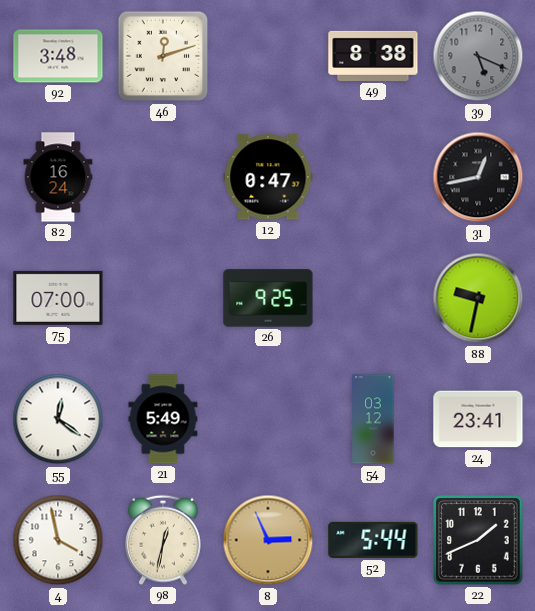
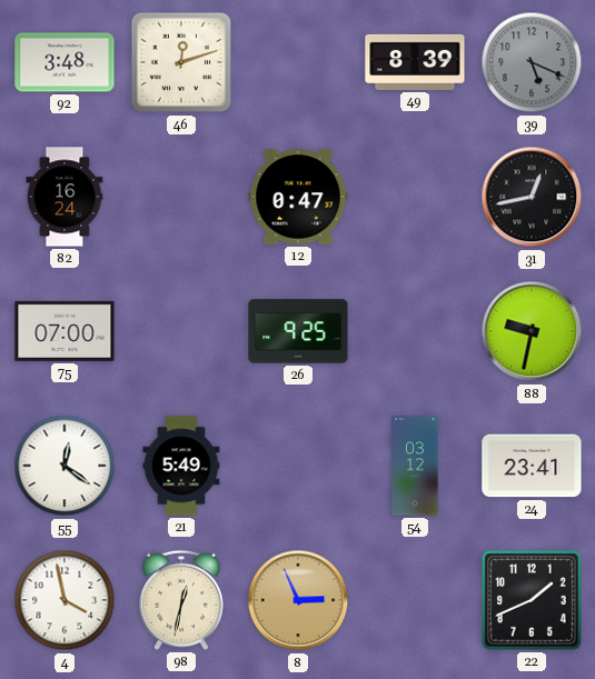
49: 8:38 -> 8:39 (415, 62)
52: 5:44 -> none (373, 540)
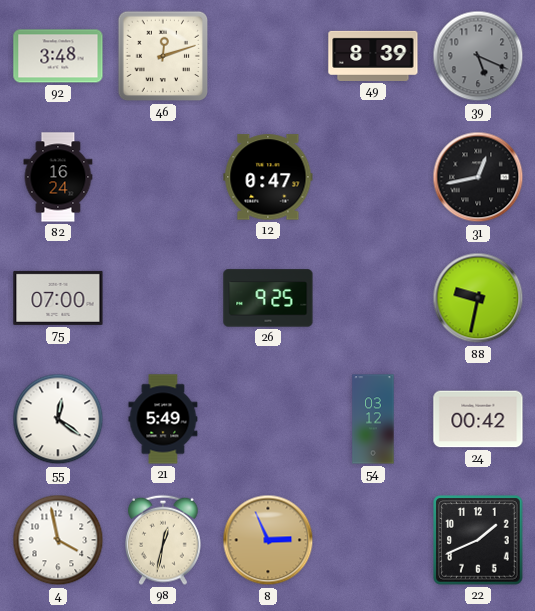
24: 23:41 -> 00:42 (478, 419)
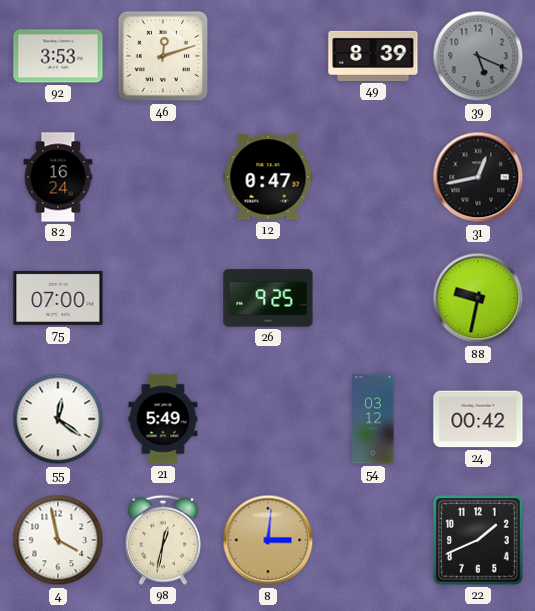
92: 3:48 -> 3:53 (58, 56)
8: 2:56 -> 3:01 (268, 540)
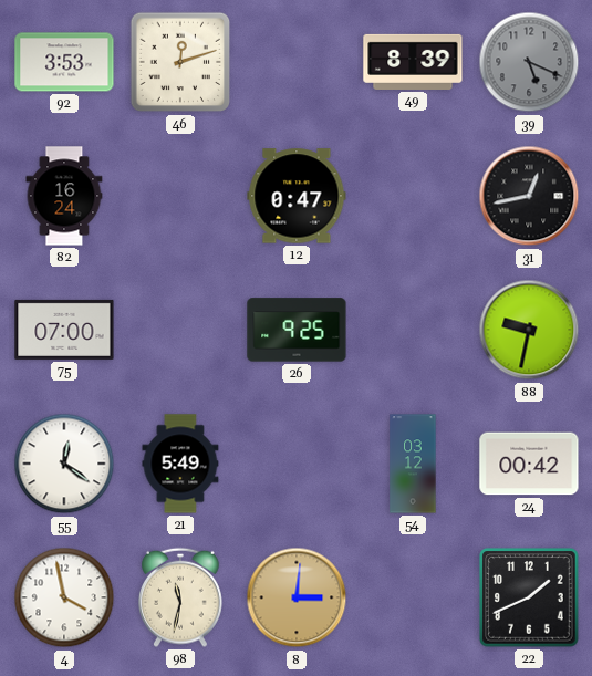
98: 12:32 -> 11:32 (181, 597)
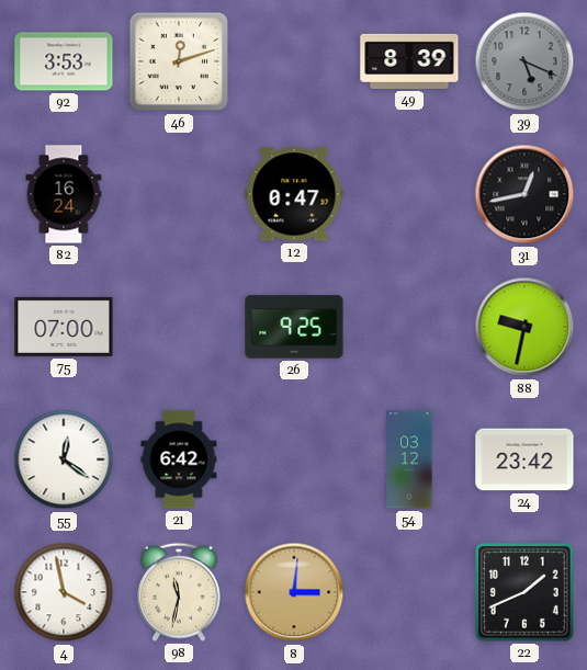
21: 5:49 -> 6:42 (179, 459)
24: 00:42 -> 23:42 (524, 459)
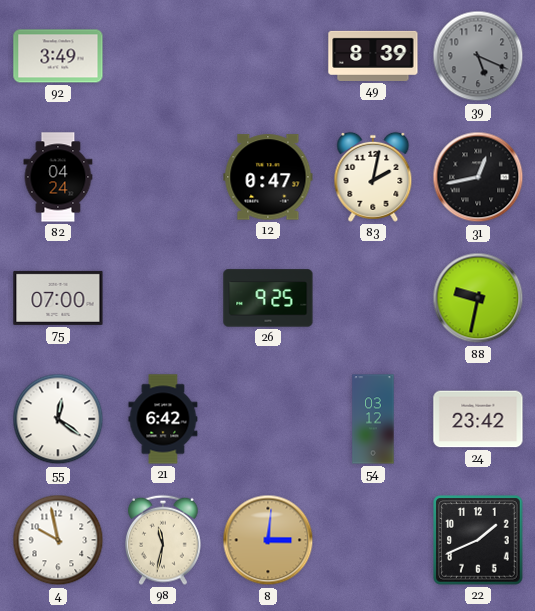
92: 3:53 -> 3:49 (58, 56)
46: 12:12 -> none (179, 61)
82: 16:24 -> 04:24 (58, 177)
83: none -> 2:02 (373, 177)
4: 3:58 -> 9:58 (58, 540)
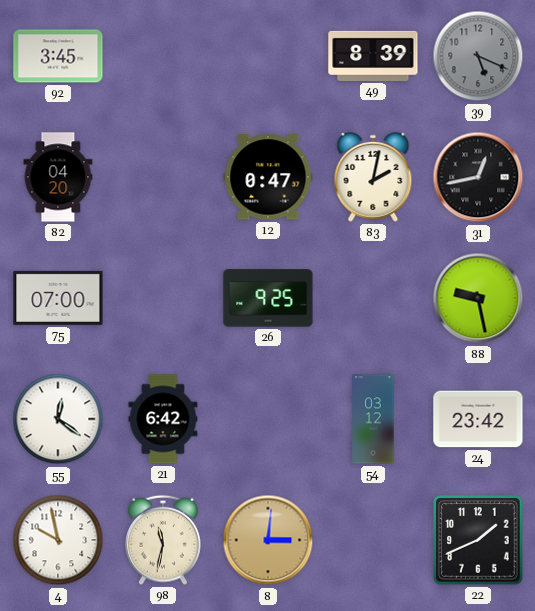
92: 3:49 -> 3:45 (58, 56)
82: 04:24 -> 04:20 (58, 177)
88: 9:32 -> 9:28 (478, 298)
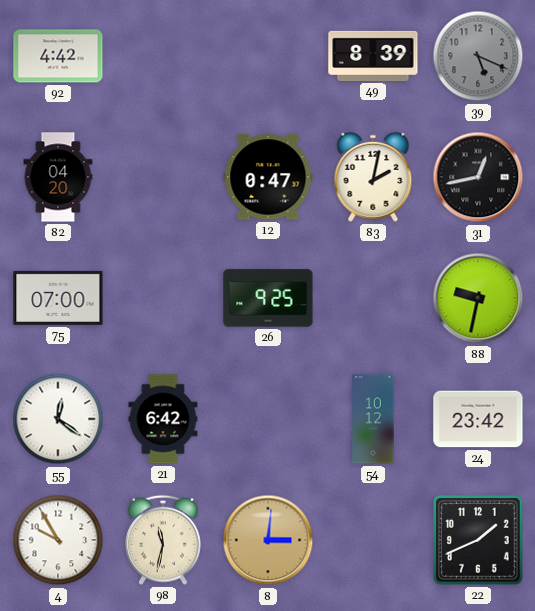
92: 3:45 -> 4:42 (58, 56)
88: 9:28 -> 9:32 (478, 298)
54: 03:12 -> 10:12 (373, 419)
4: 9:58 -> 9:55 (58, 540)
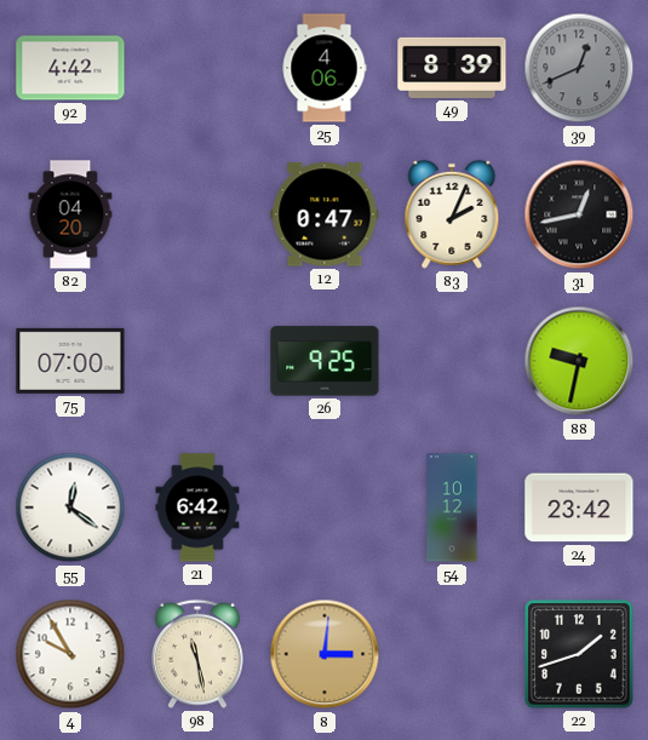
25: none -> 4:06 (325, 68)
39: 5:19 -> 12:41 (579, 68)
83: 2:02 -> 2:04 (452, 214)
98: 11:32 -> 11:28 (199, 654)
22: 1:41 -> 1:42 (579, 654)
